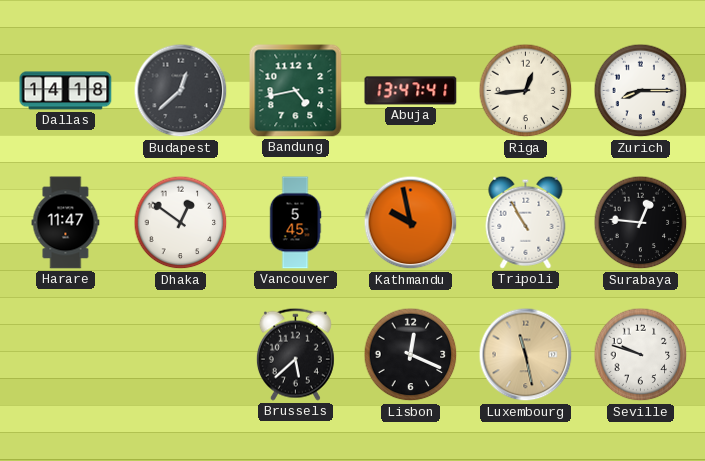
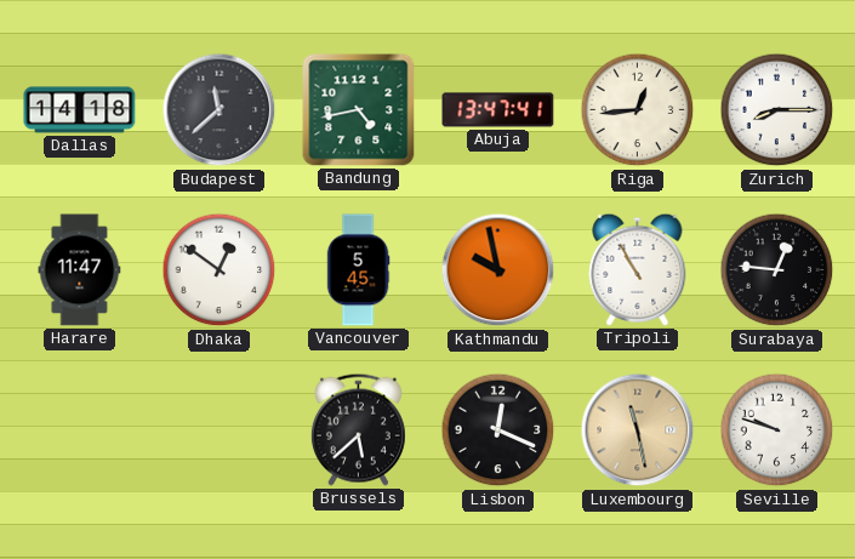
Budapest: 12:38 -> 11:38 (220, 110)
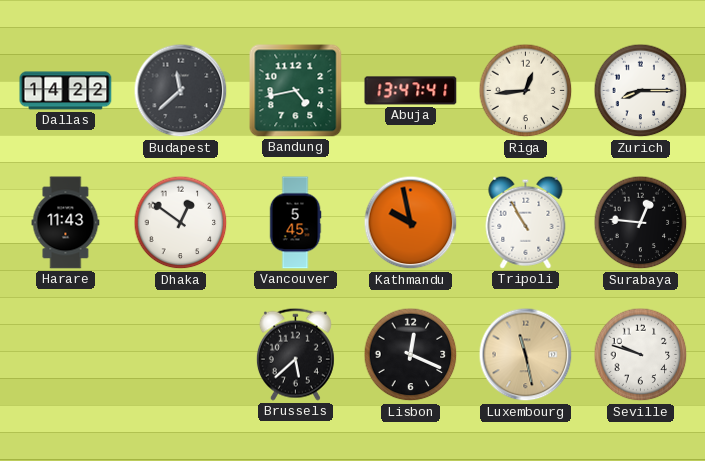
Dallas: 14:18 -> 14:22 (66, 91)
Harare: 11:47 -> 11:43 (66, 223)
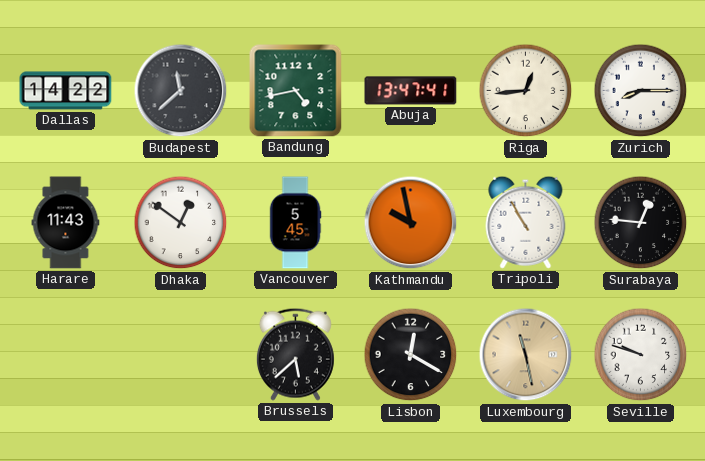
Lisbon: 12:19 -> 12:20 (411, 355)
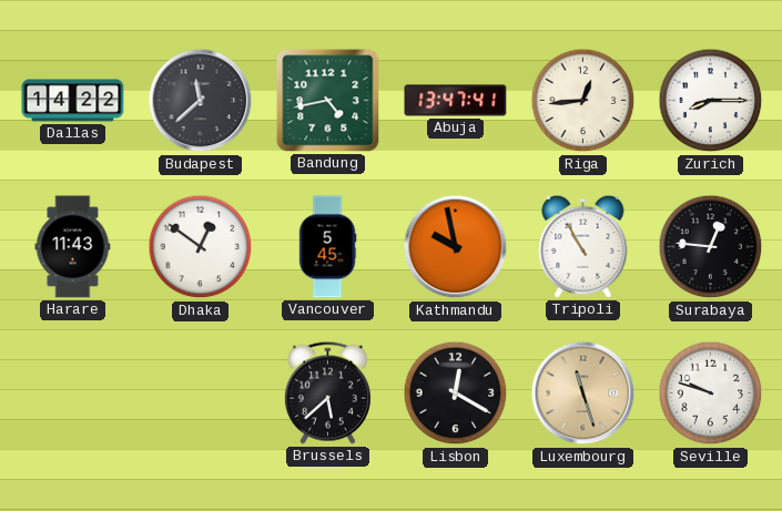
Luxembourg: 11:28 -> 11:27 (583, 394)
